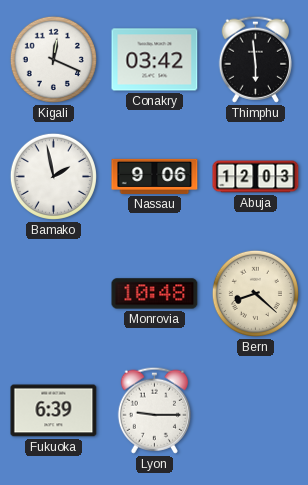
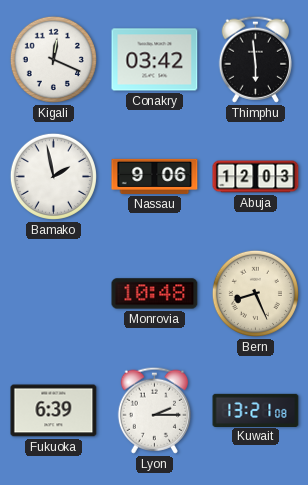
Bern: 8:22 -> 8:26 (255, 293)
Lyon: 9:15 -> 2:15 (154, 410)
Kuwait: none -> 13:21 (256, 410)
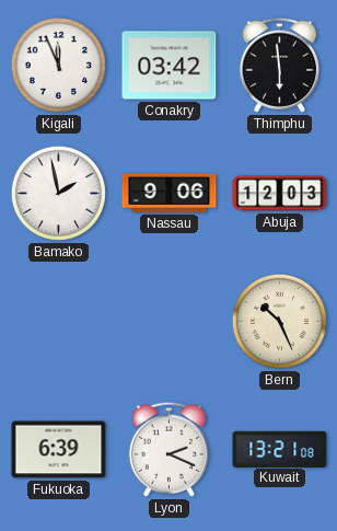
Kigali: 12:19 -> 11:56 (58, 65)
Monrovia: 10:48 -> none (155, 294)
Bern: 8:26 -> 10:26 (279, 321)
Lyon: 2:15 -> 2:19 (168, 449)
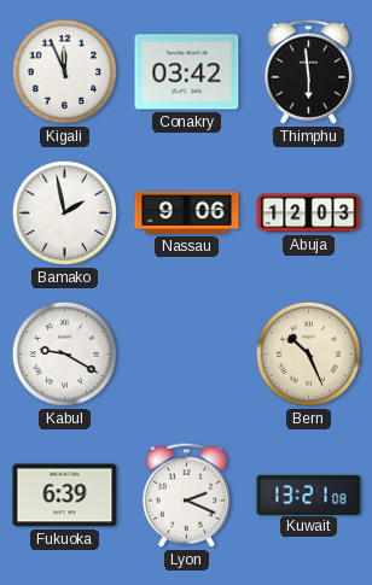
Kabul: none -> 9:20 (64, 353)
